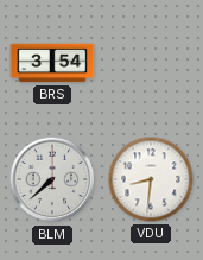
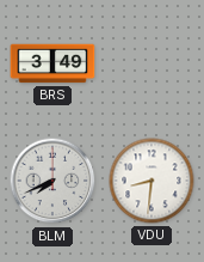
BRS: 3:54 -> 3:49 (52, 63)
BLM: 7:38 -> 7:41 (52, 181)
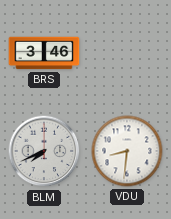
BRS: 3:49 -> 3:46 (44, 53)
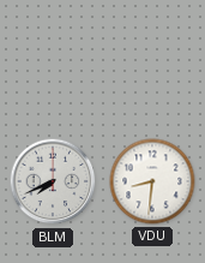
BRS: 3:46 -> none (44, 53)
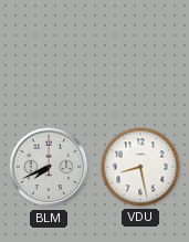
VDU: 8:31 -> 8:28 (140, 167)
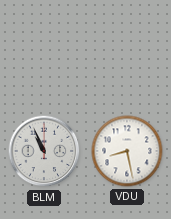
BLM: 7:41 -> 10:56 (44, 151)
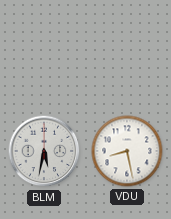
BLM: 10:56 -> 5:32 (44, 151)
